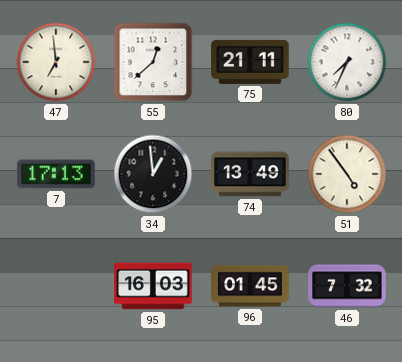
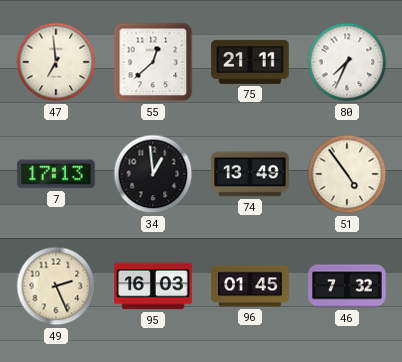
49: none -> 2:26 (56, 286)
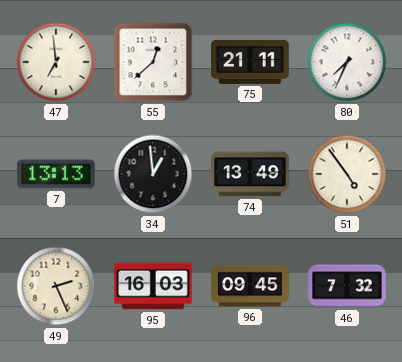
7: 17:13 -> 13:13 (56, 174)
96: 01:45 -> 09:45 (250, 286)
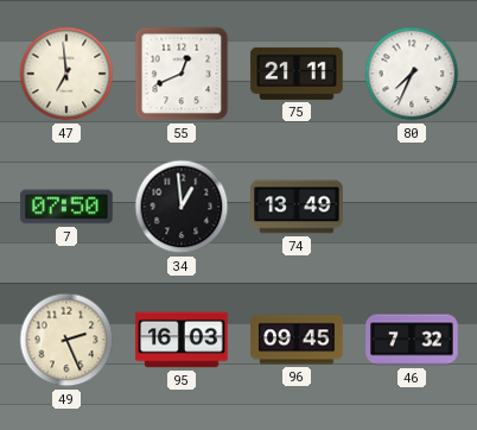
55: 12:38 -> 12:41 (182, 74)
7: 13:13 -> 07:50 (66, 207)
51: 4:54 -> none (347, 174)
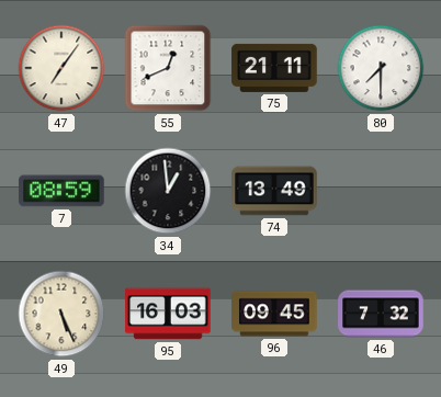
47: 6:59 -> 7:06 (61, 68)
80: 7:34 -> 7:30 (381, 68)
7: 07:50 -> 08:59 (61, 191)
49: 2:26 -> 5:26 (61, 314)
